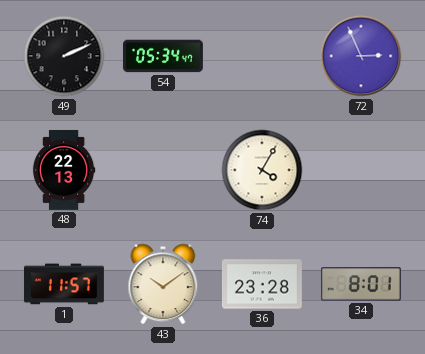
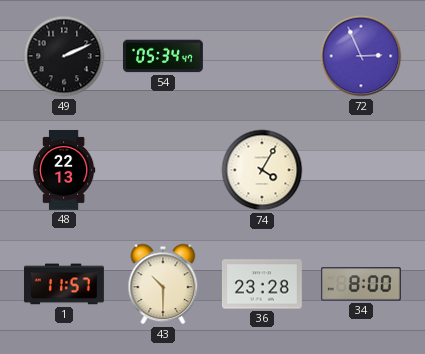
43: 10:09 -> 10:30 (163, 284)
34: 8:01 -> 8:00 (361, 284)
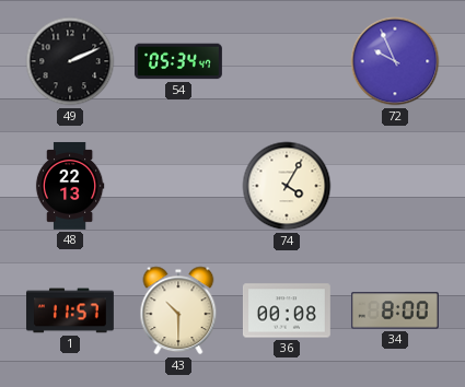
72: 2:56 -> 9:56 (395, 61)
36: 23:28 -> 00:08 (287, 310)
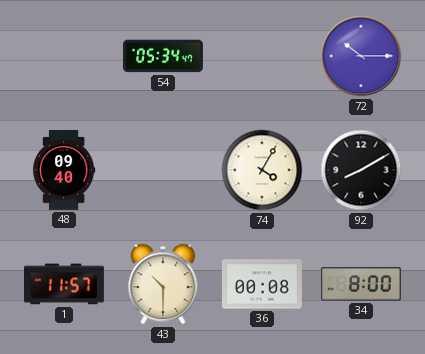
49: 2:11 -> none (70, 61)
72: 9:56 -> 10:15 (361, 56)
48: 22:13 -> 09:40 (64, 170)
92: none -> 8:10 (361, 170)
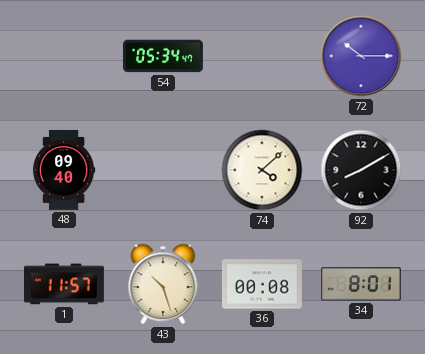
74: 4:05 -> 4:08 (262, 170)
43: 10:30 -> 10:27 (163, 284)
34: 8:00 -> 8:01 (361, 284)
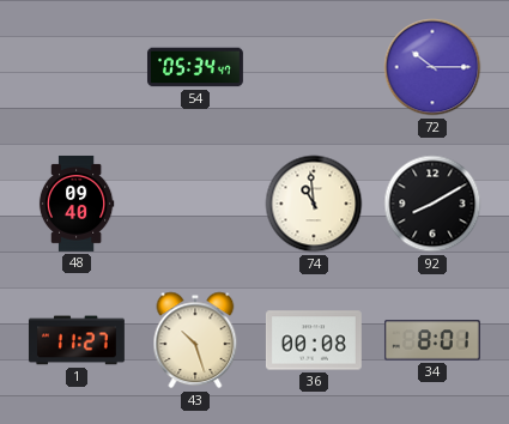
74: 4:08 -> 10:59 (314, 204)
1: 11:57 -> 11:27 (77, 340)
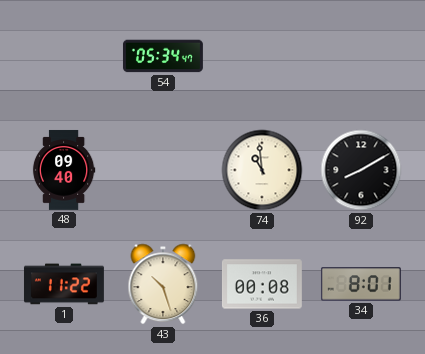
72: 10:15 -> none (432, 67)
1: 11:27 -> 11:22 (64, 284)
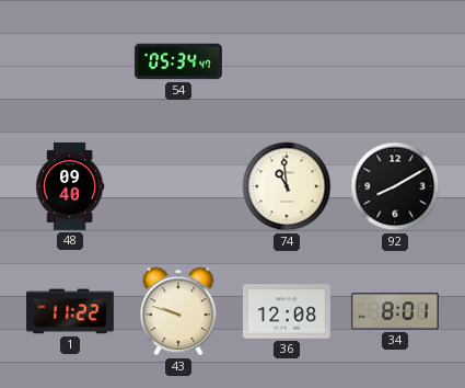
43: 10:27 -> 9:48 (178, 311)
36: 00:08 -> 12:08 (287, 311)
